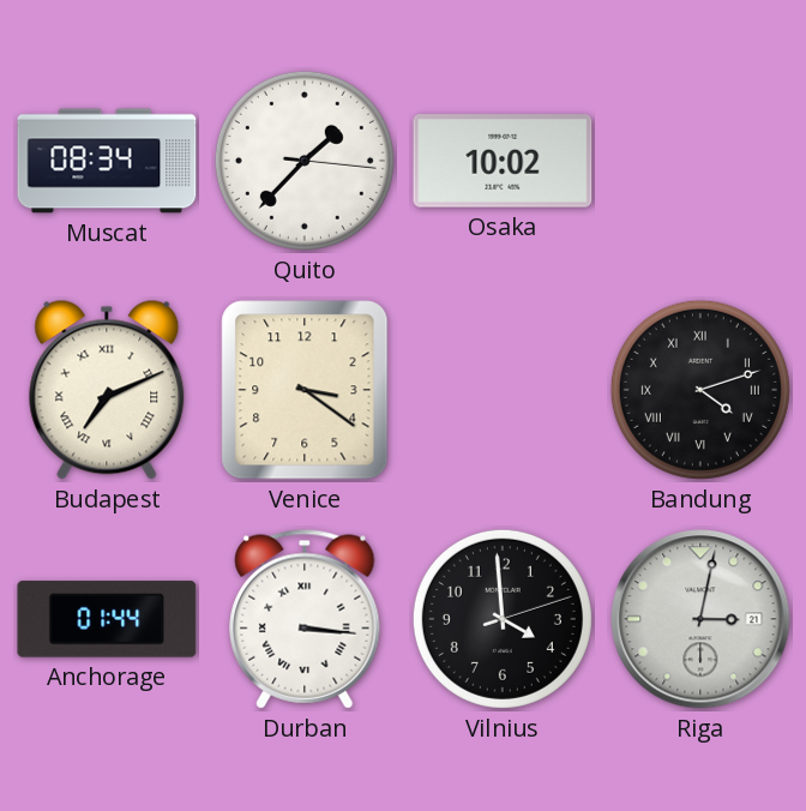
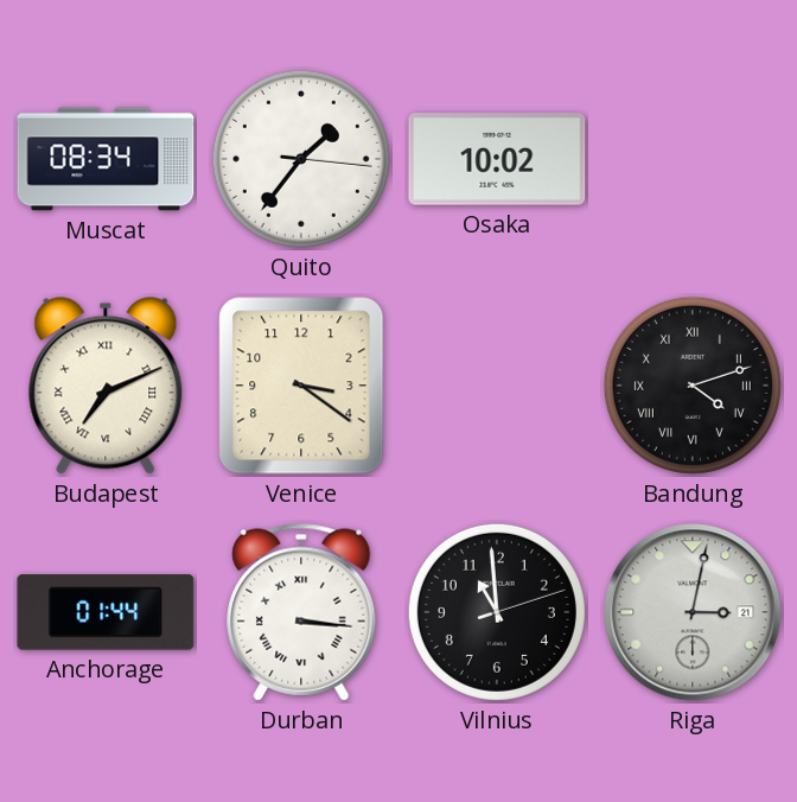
Quito: 1:37 -> 1:36 (301, 159)
Vilnius: 3:59 -> 10:59 (497, 612)
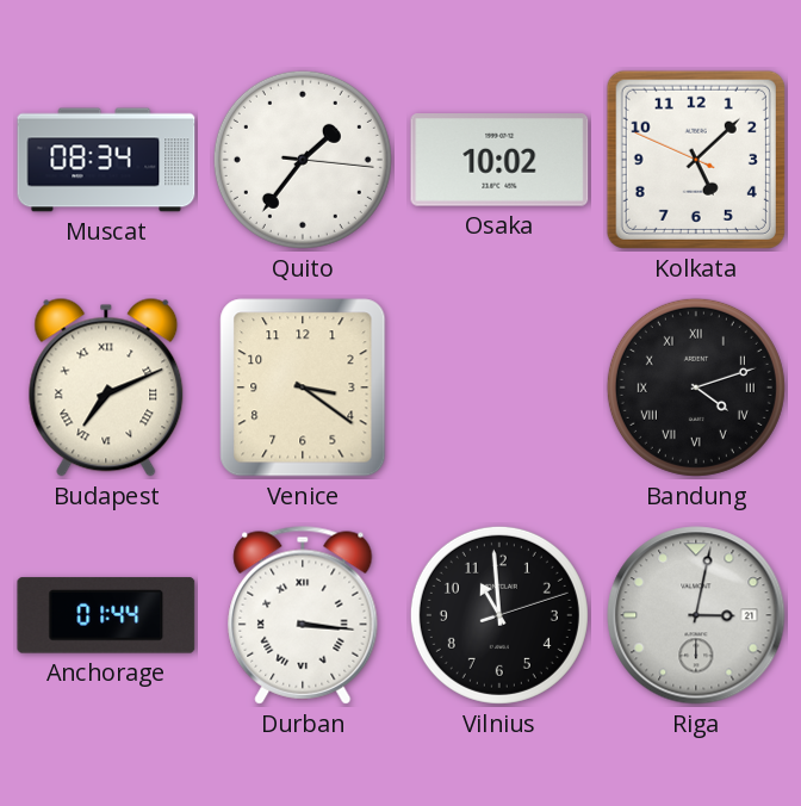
Kolkata: none -> 5:07 (696, 160)
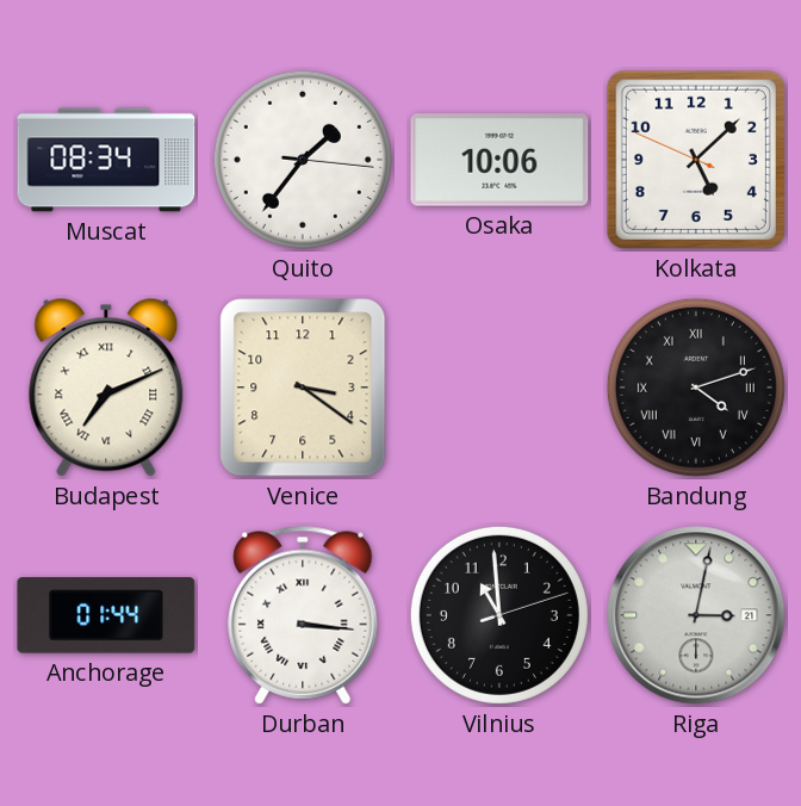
Osaka: 10:02 -> 10:06 (499, 160)
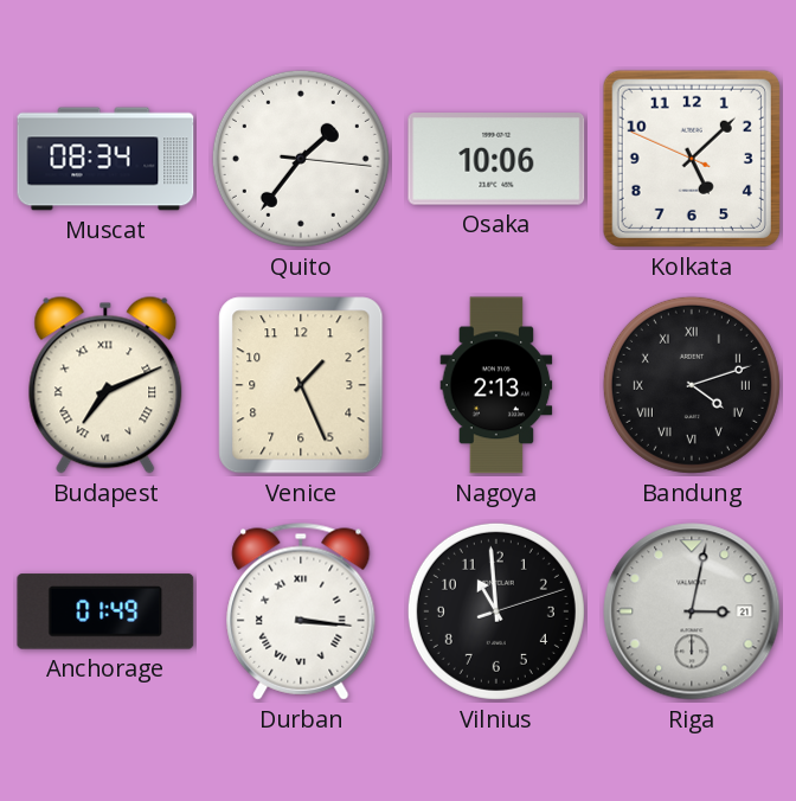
Venice: 3:21 -> 1:26 (301, 385)
Nagoya: none -> 2:13 (496, 385)
Anchorage: 01:44 -> 01:49 (105, 611)
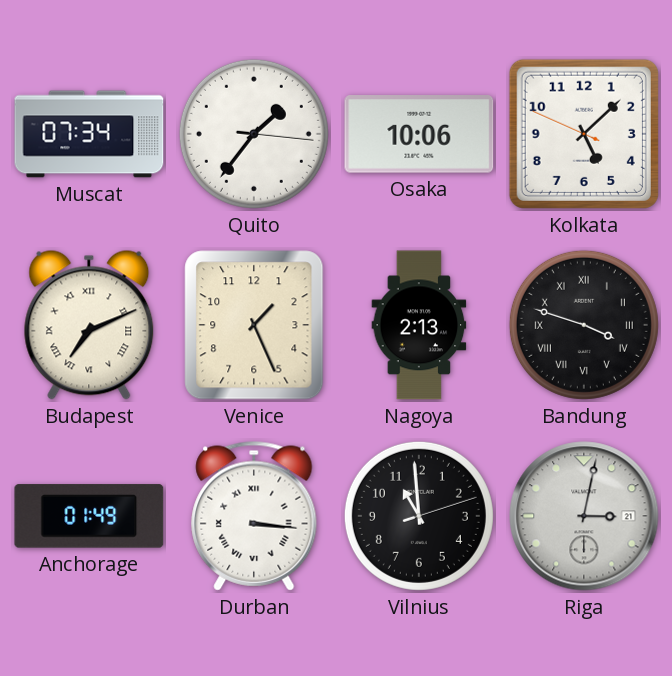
Muscat: 08:34 -> 07:34 (89, 134)
Bandung: 4:12 -> 3:48 (584, 325)
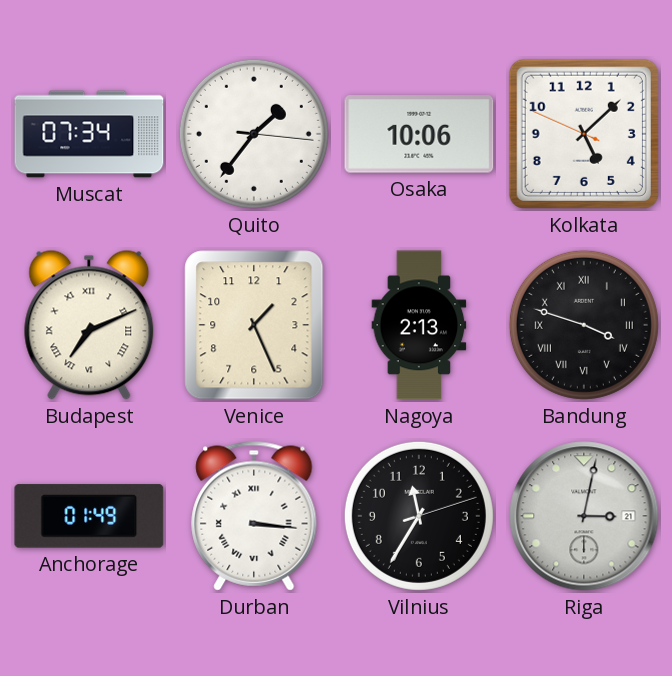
Vilnius: 10:59 -> 11:35 (419, 516)
